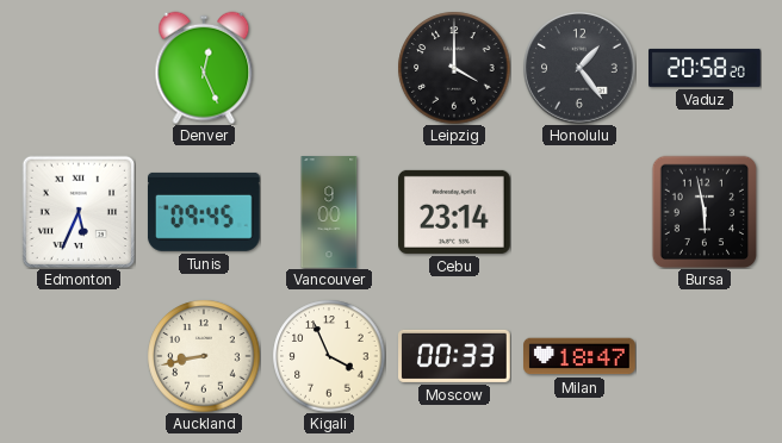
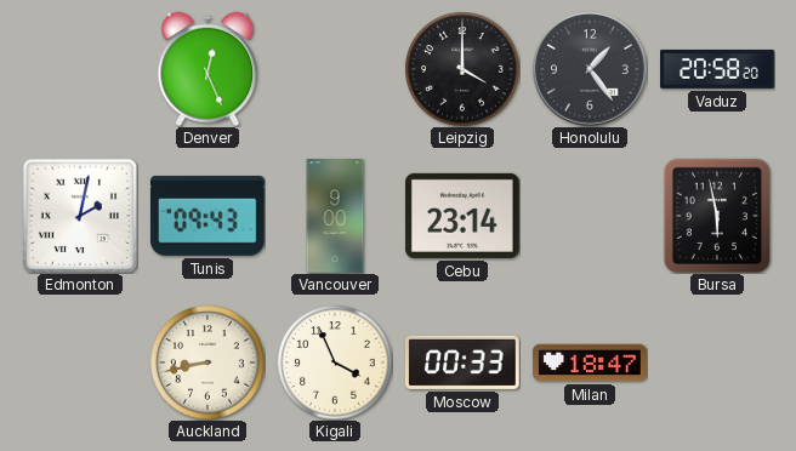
Edmonton: 5:34 -> 2:02 (79, 215)
Tunis: 09:45 -> 09:43 (207, 216)
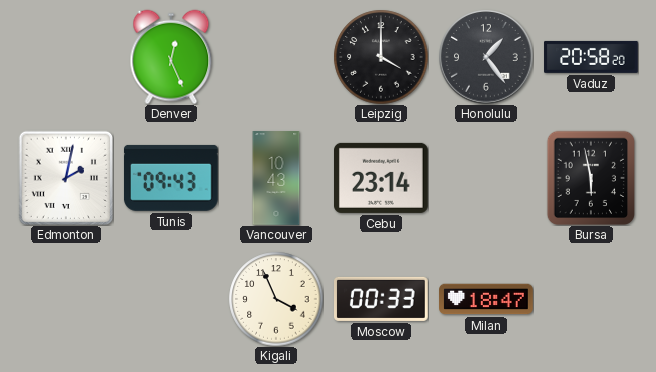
Vancouver: 9:00 -> 10:43 (276, 178)
Auckland: 8:43 -> none (207, 362)
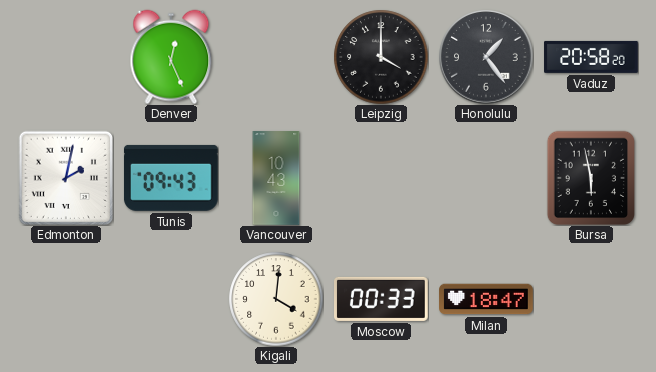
Cebu: 23:14 -> none (382, 178)
Kigali: 3:56 -> 4:01 (276, 299)
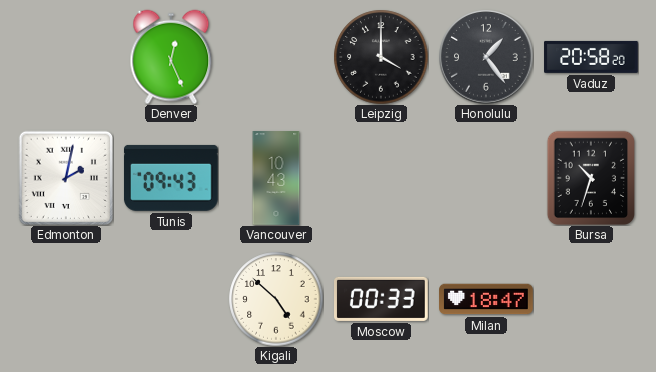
Bursa: 5:58 -> 10:33 (590, 178)
Kigali: 4:01 -> 4:52 (276, 299)
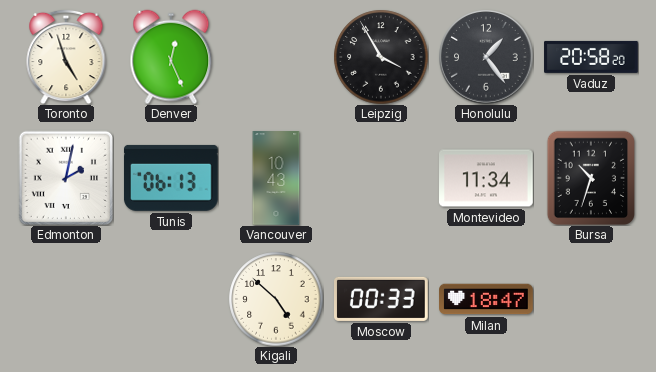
Toronto: none -> 4:57 (66, 57)
Leipzig: 4:00 -> 3:55 (381, 57)
Tunis: 09:43 -> 06:13 (171, 178)
Montevideo: none -> 11:34 (487, 178)
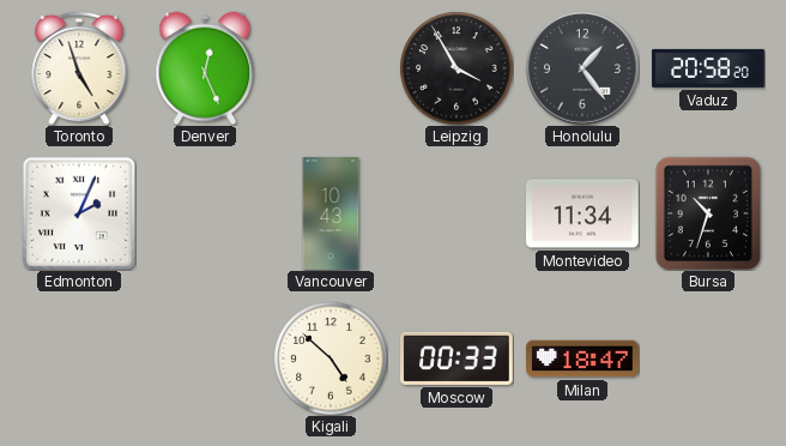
Edmonton: 2:02 -> 2:04 (78, 212)
Tunis: 06:13 -> none (171, 178)
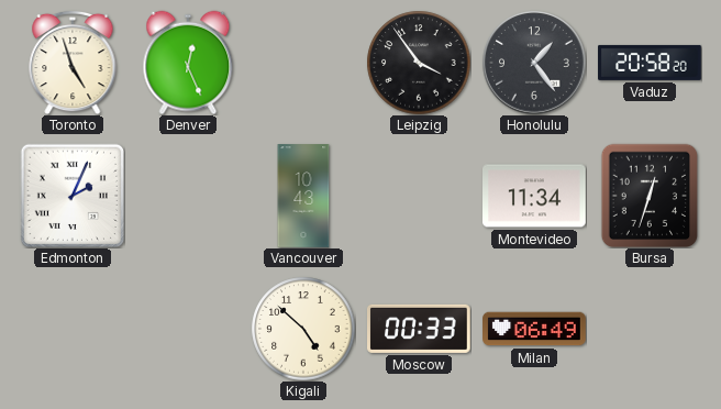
Leipzig: 3:55 -> 3:54 (419, 63)
Bursa: 10:33 -> 12:33 (648, 196)
Milan: 18:47 -> 06:49 (534, 329)
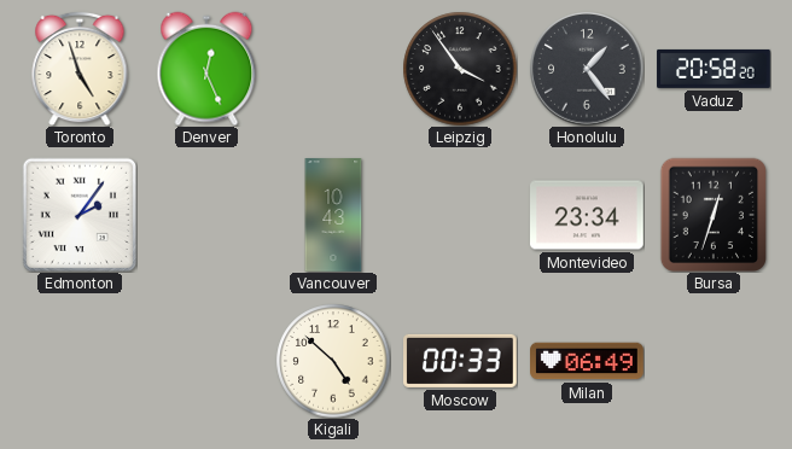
Edmonton: 2:04 -> 2:06 (78, 214)
Montevideo: 11:34 -> 23:34 (588, 215)
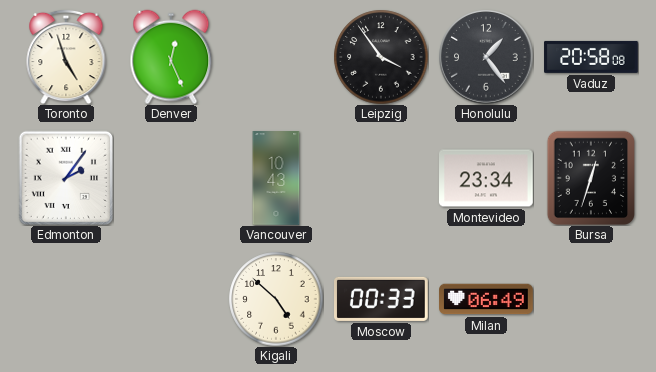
Vaduz: 20:58:20 -> 20:58:08 (591, 57)
